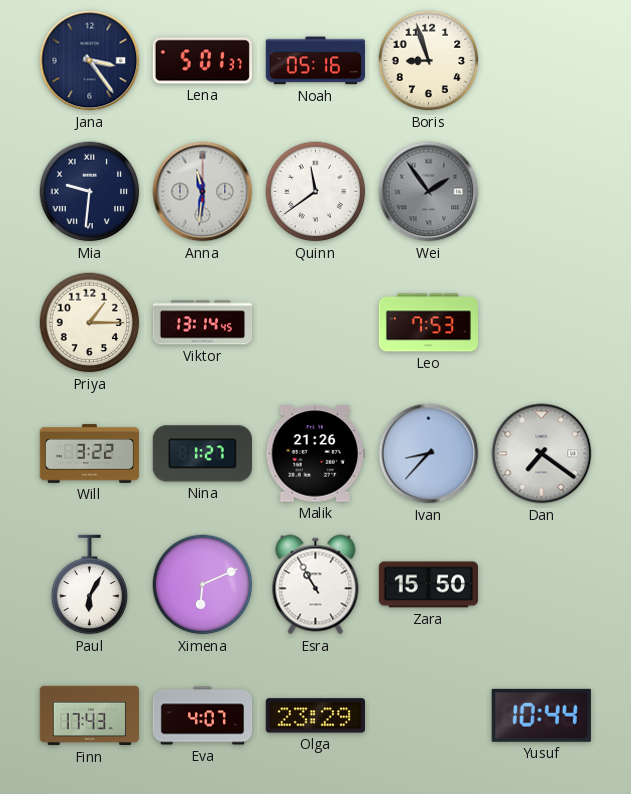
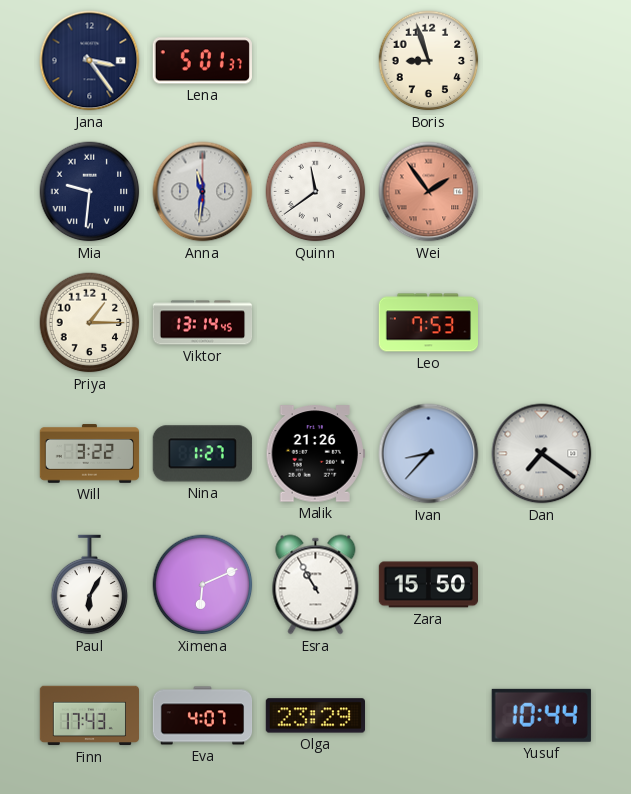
Noah: 05:16 -> none (315, 61)
Wei dial: grey -> salmon (429, 192)
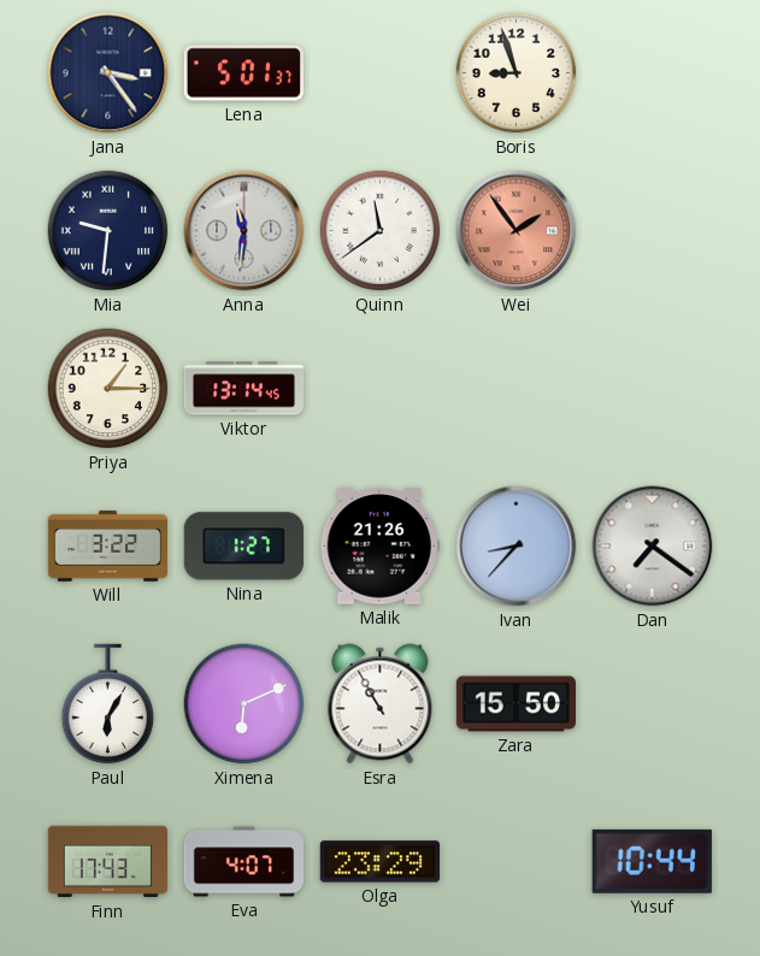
Leo: 7:53 -> none (428, 323)
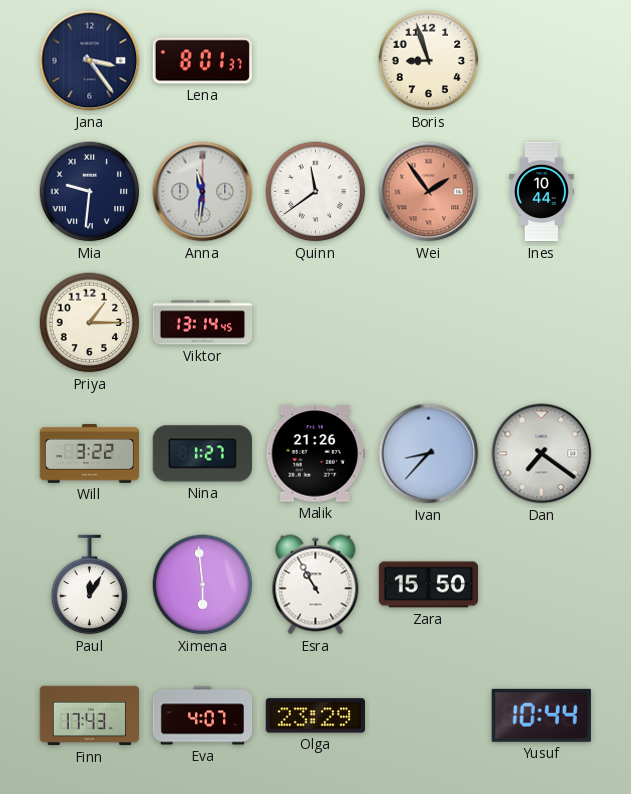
Lena: 5:01 -> 8:01 (202, 61)
Ines: none -> 10:44 (542, 192)
Paul: 6:05 -> 12:05 (90, 585)
Ximena: 6:11 -> 5:59 (203, 585)
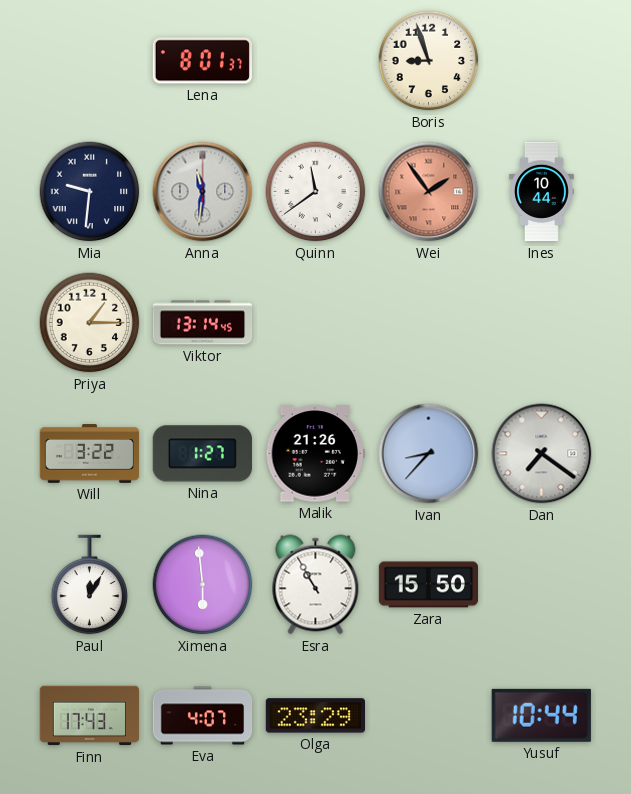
Jana: 3:24 -> none (90, 61)
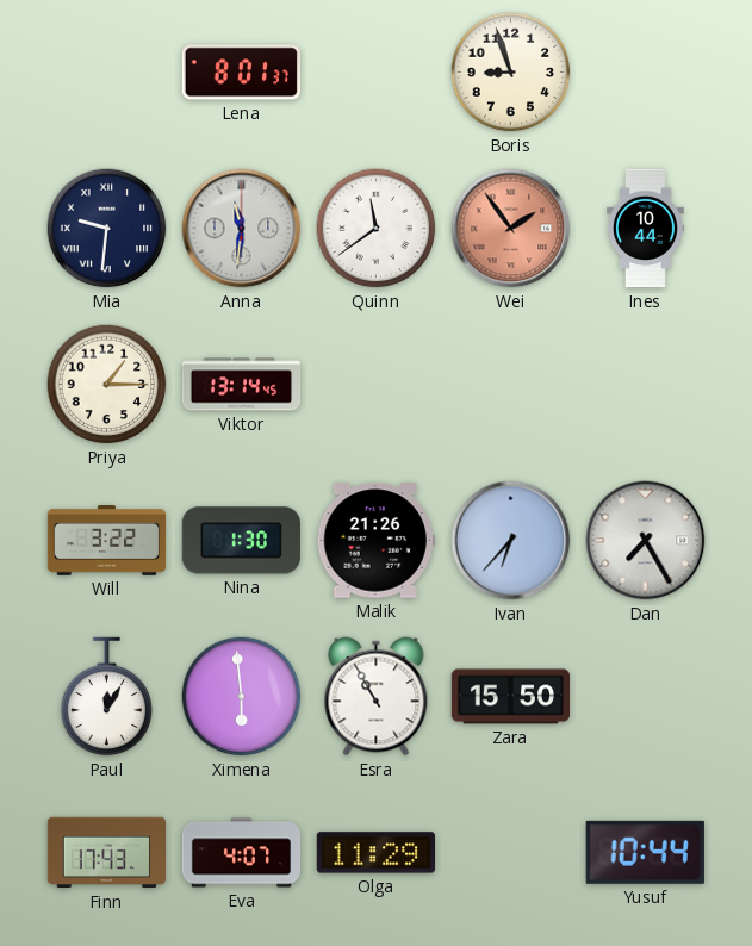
Nina: 1:27 -> 1:30 (241, 541)
Ivan: 8:37 -> 6:37 (511, 541)
Dan: 7:21 -> 7:25 (646, 541)
Olga: 23:29 -> 11:29 (375, 853)
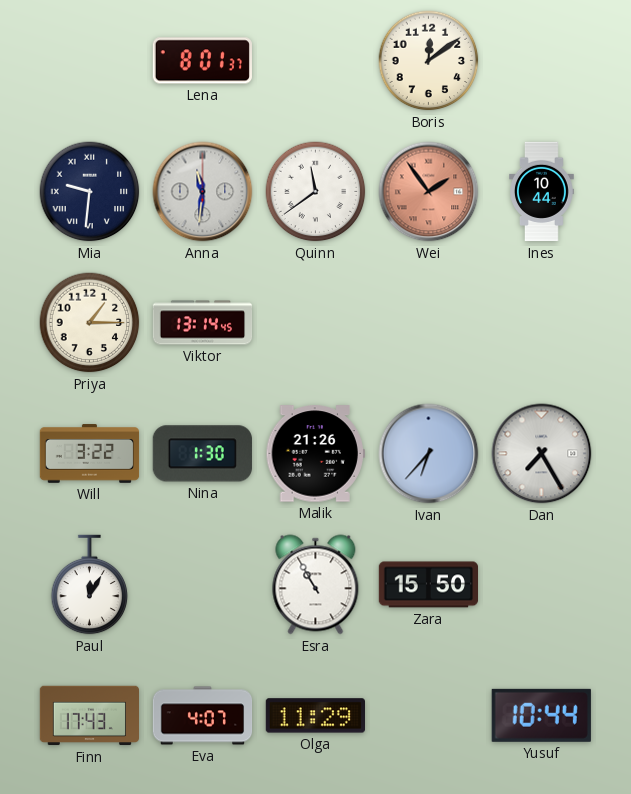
Boris: 8:57 -> 12:09 (429, 61)
Ximena: 5:59 -> none (242, 697)
